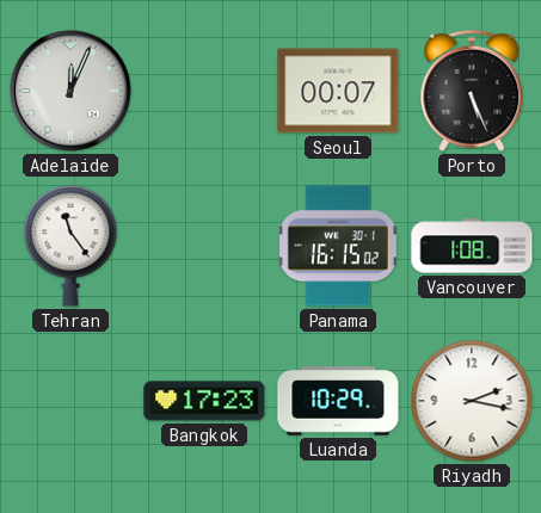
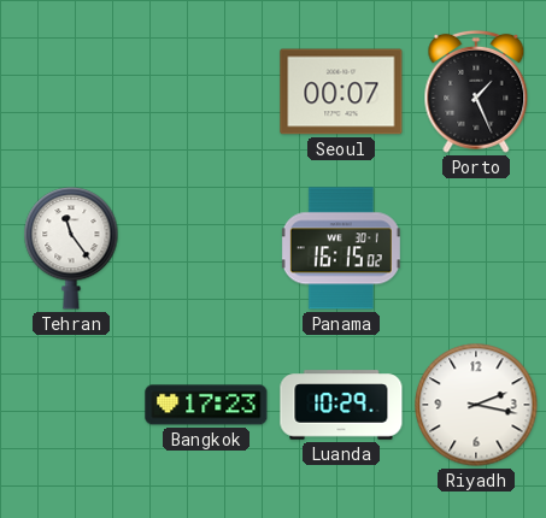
Adelaide: 12:04 -> none (70, 91)
Porto: 5:26 -> 1:26 (476, 92)
Vancouver: 1:08 -> none (472, 246)
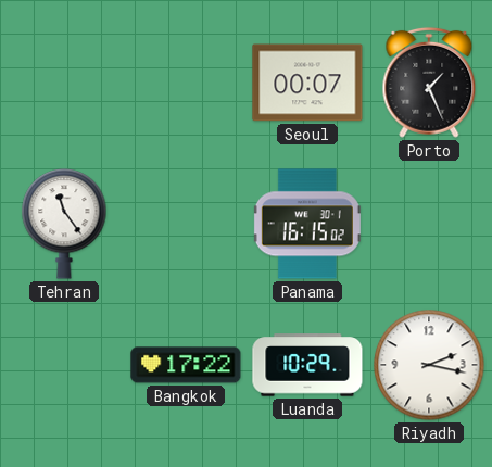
Bangkok: 17:23 -> 17:22 (186, 365)
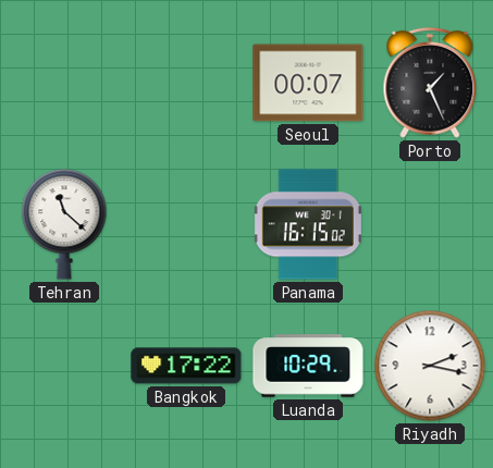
Tehran: 11:24 -> 11:22 (64, 224)
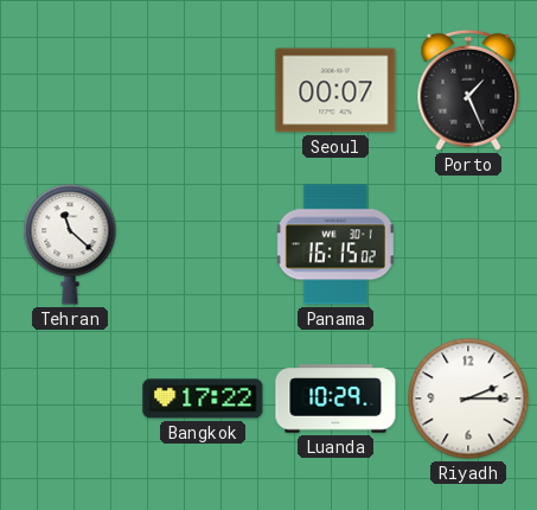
Riyadh: 2:17 -> 2:15 (468, 399)
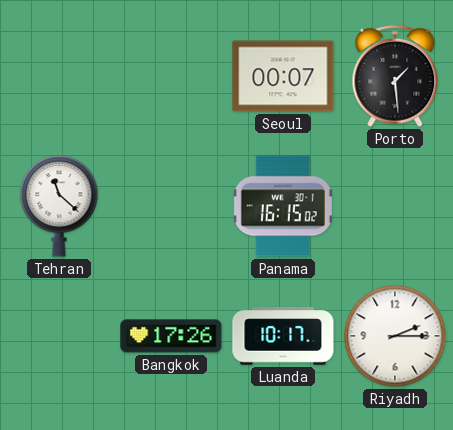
Porto: 1:26 -> 1:29 (395, 76)
Bangkok: 17:22 -> 17:26 (171, 336)
Luanda: 10:29 -> 10:17 (283, 336)
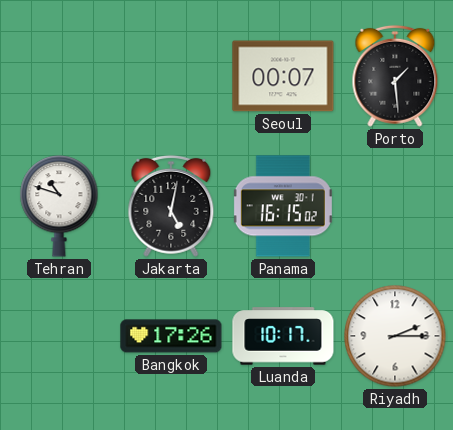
Tehran: 11:22 -> 10:48 (59, 206)
Jakarta: none -> 5:02 (171, 206)
